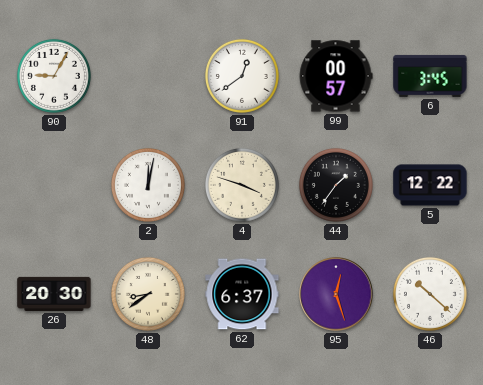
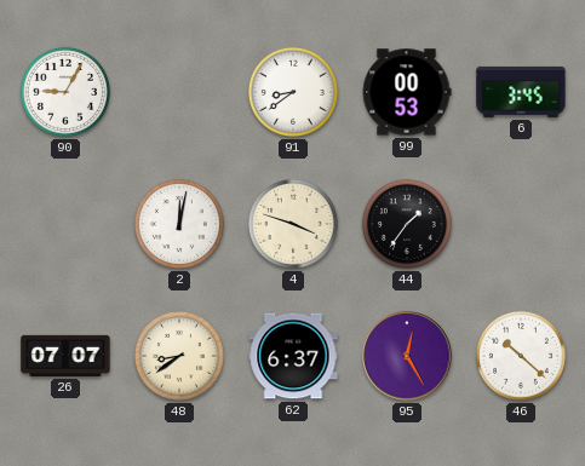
91: 12:39 -> 8:39 (293, 92)
99: 00:57 -> 00:53 (407, 92)
5: 12:22 -> none (430, 185)
26: 20:30 -> 07:07 (65, 356)
95: 12:27 -> 12:25 (407, 356)
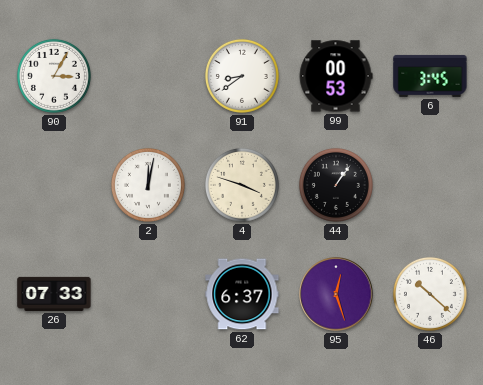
90: 9:05 -> 3:05 (54, 76)
44: 1:36 -> 1:06 (336, 185)
26: 07:07 -> 07:33 (54, 294)
48: 8:39 -> none (179, 356)
95: 12:25 -> 12:27 (336, 294)
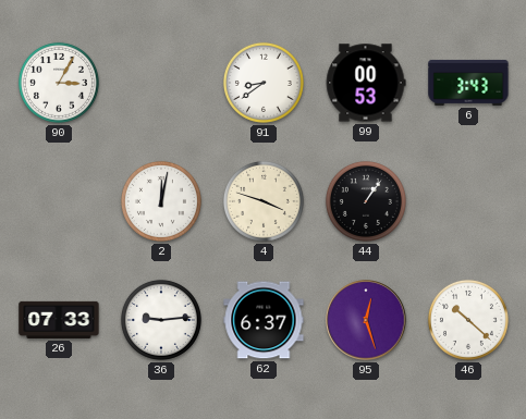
6: 3:45 -> 3:43 (468, 83)
36: none -> 9:14 (161, 320)
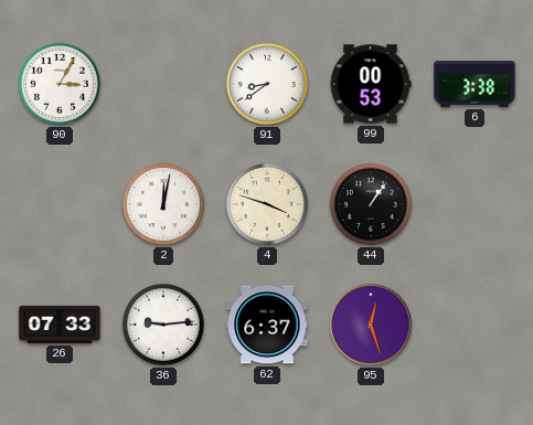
6: 3:43 -> 3:38 (475, 84)
46: 10:22 -> none (468, 320)
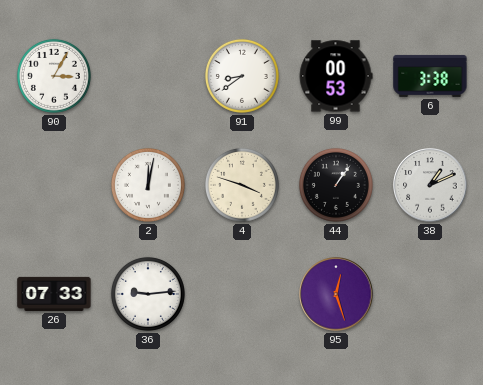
38: none -> 1:11 (430, 185)
62: 6:37 -> none (267, 325)
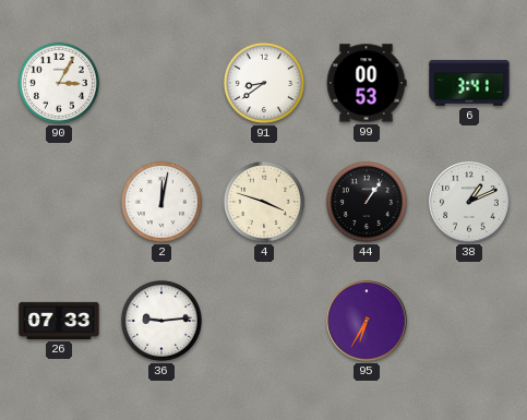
6: 3:38 -> 3:41 (469, 83)
95: 12:27 -> 6:35 (367, 321)
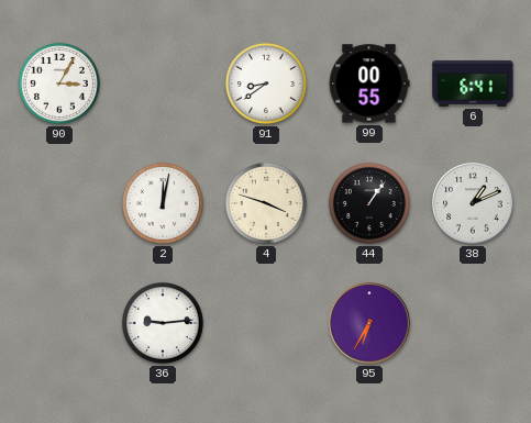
99: 00:53 -> 00:55 (369, 84)
6: 3:41 -> 6:41 (473, 84)
26: 07:33 -> none (59, 321)
